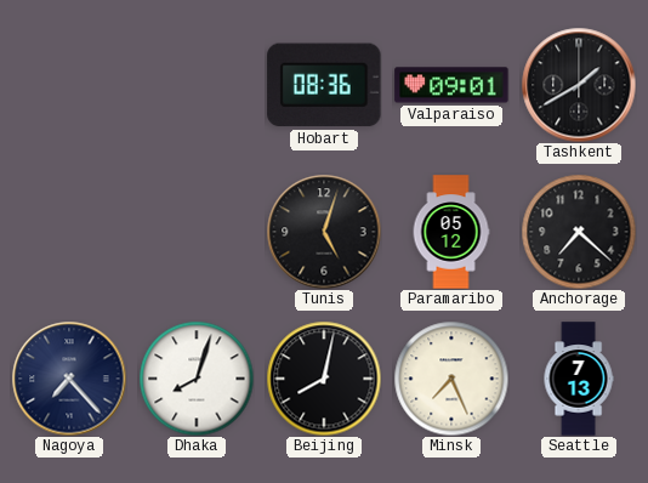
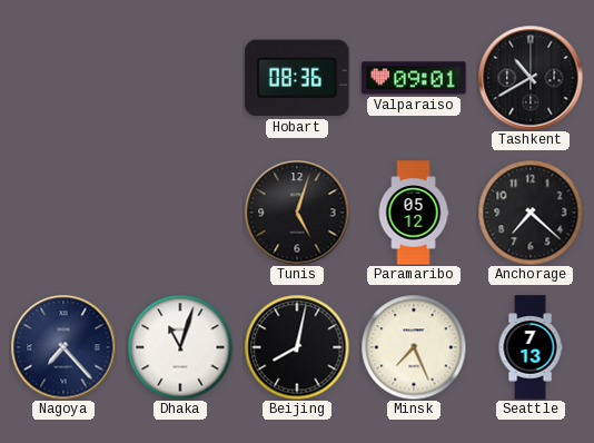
Tashkent: 1:40 -> 10:40 (531, 78)
Dhaka: 8:03 -> 11:03 (180, 347)
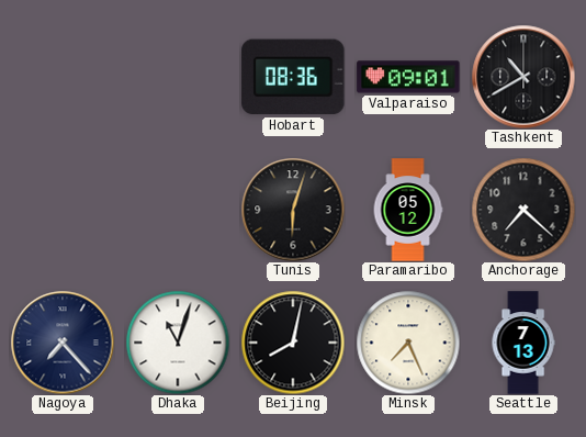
Tunis: 5:03 -> 6:03 (293, 210)
